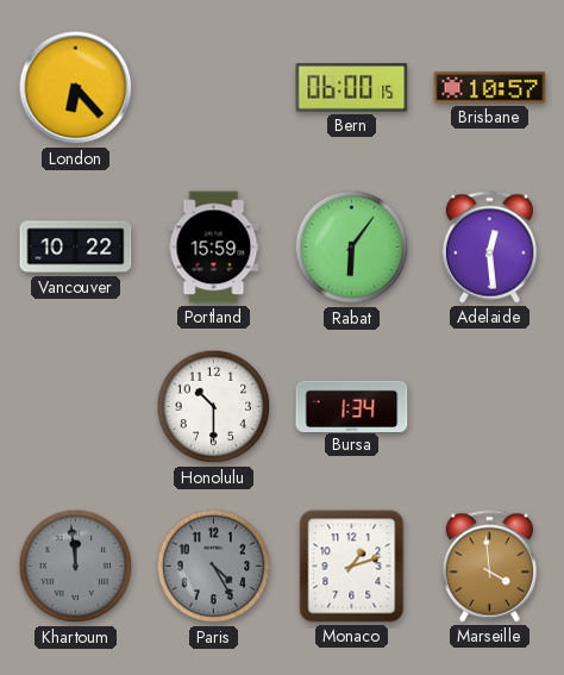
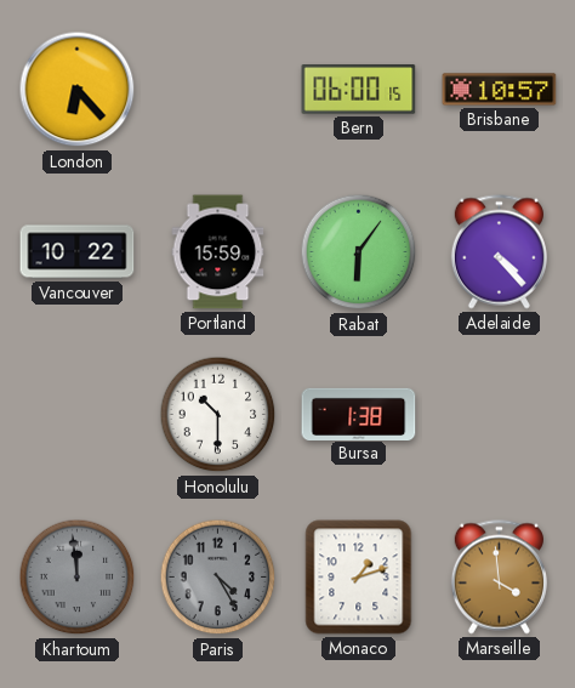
Adelaide: 12:29 -> 4:23 (499, 252)
Bursa: 1:34 -> 1:38 (359, 414)
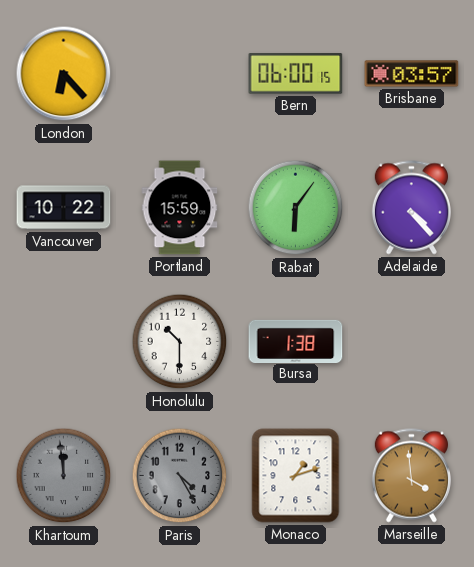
Brisbane: 10:57 -> 03:57 (412, 74)
